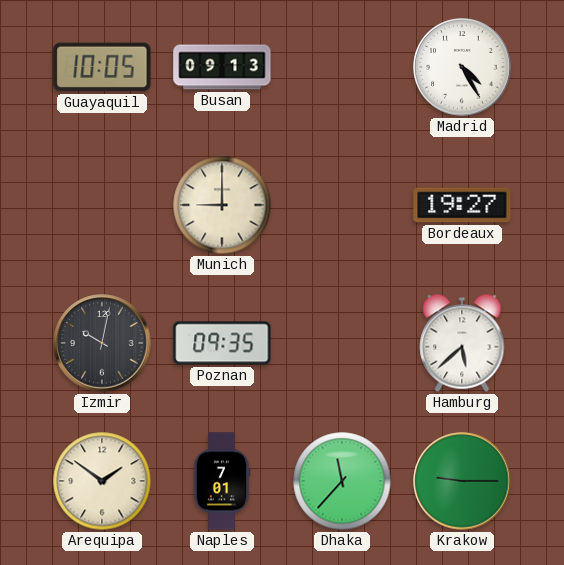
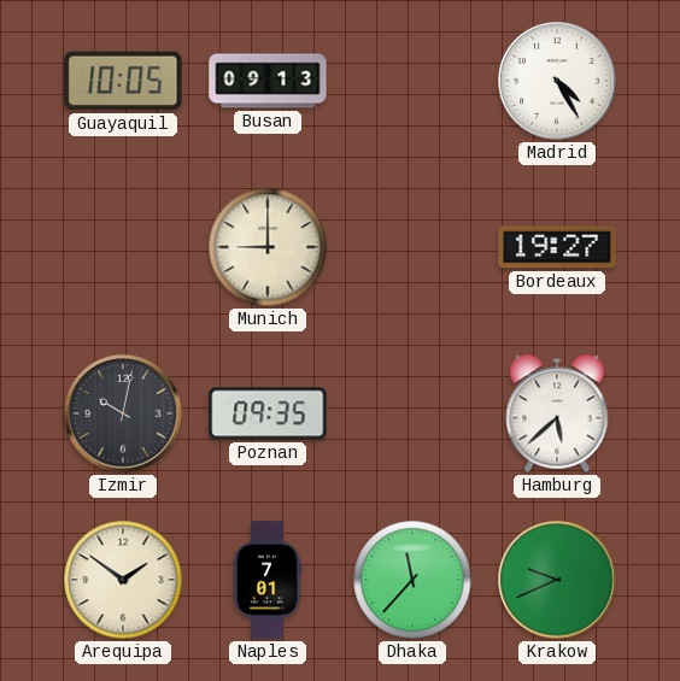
Krakow: 9:15 -> 9:41 (557, 580)
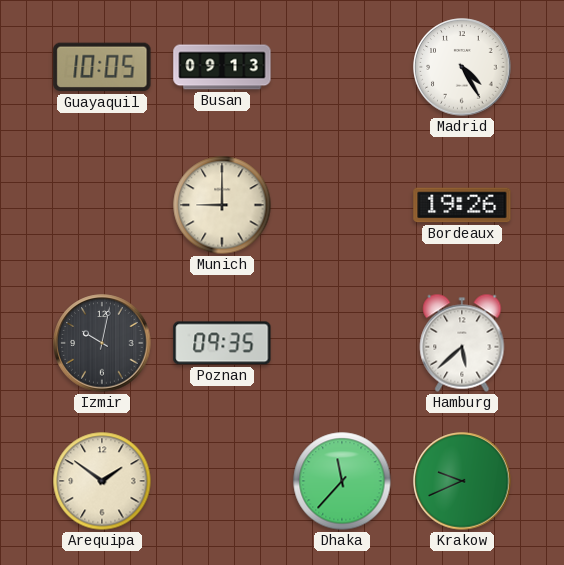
Bordeaux: 19:27 -> 19:26 (462, 205)
Naples: 7:01 -> none (268, 580)
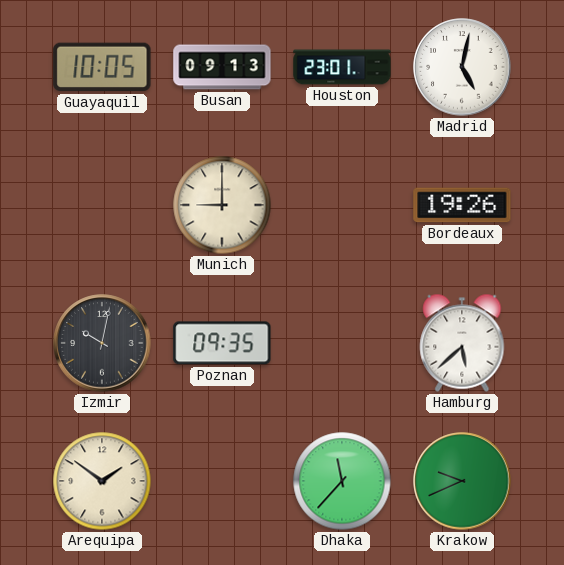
Houston: none -> 23:01 (342, 67)
Madrid: 4:25 -> 5:02 (462, 67)
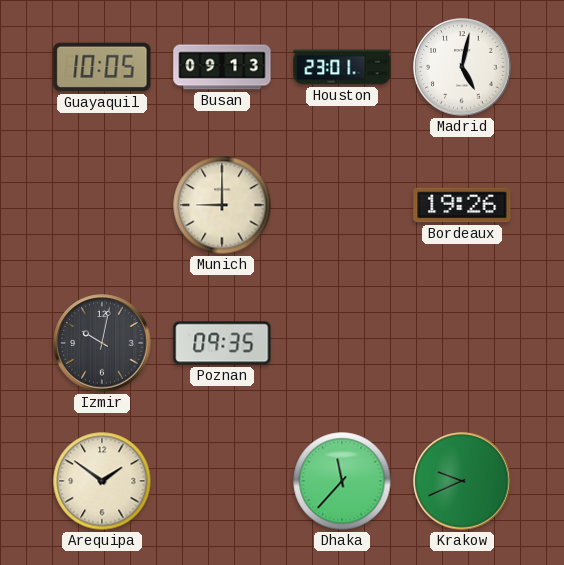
Hamburg: 5:38 -> none (462, 343)
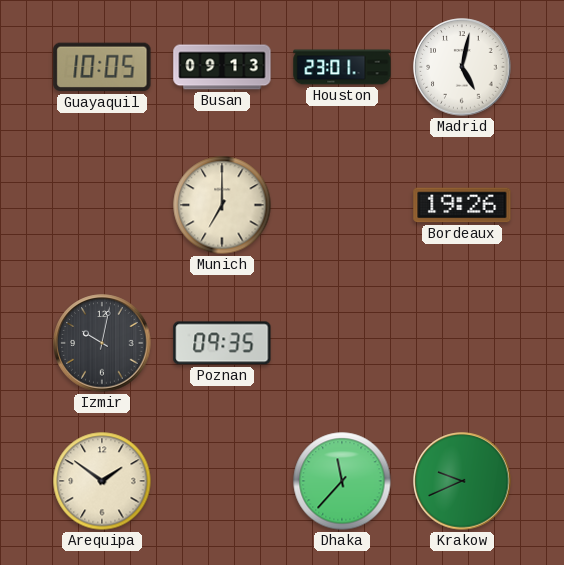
Munich: 9:00 -> 7:00 (222, 205)
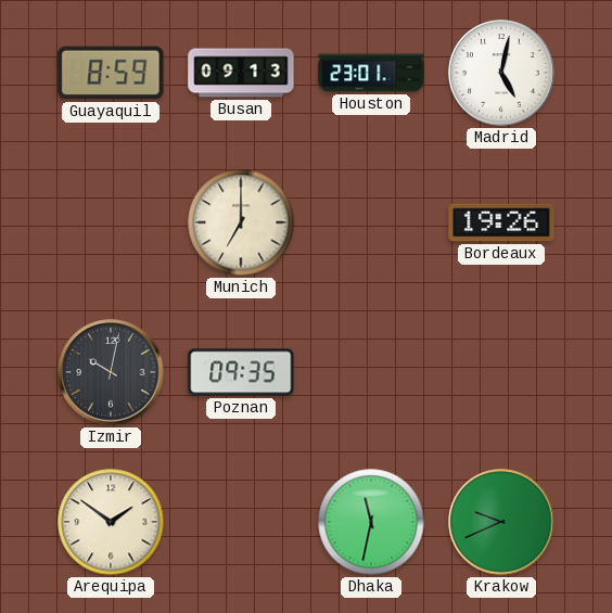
Guayaquil: 10:05 -> 8:59 (111, 73)
Dhaka: 11:37 -> 11:32 (371, 522)
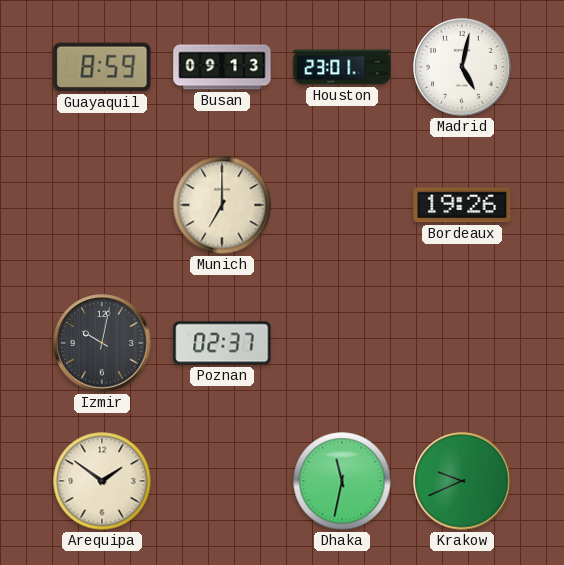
Poznan: 09:35 -> 02:37 (222, 343)
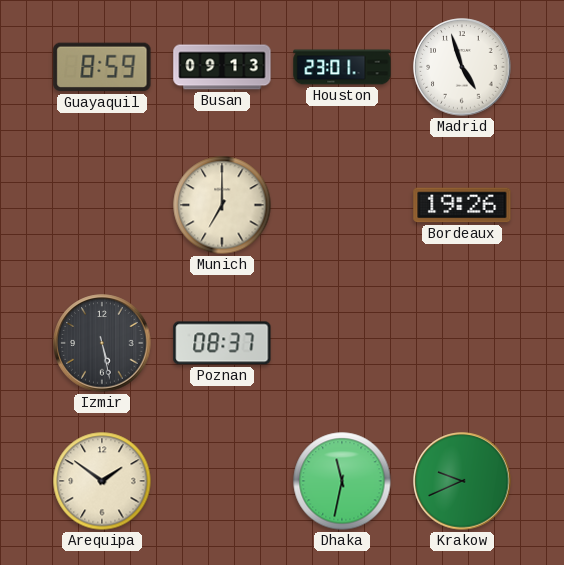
Madrid: 5:02 -> 4:57 (462, 67)
Izmir: 10:02 -> 5:28 (102, 343)
Poznan: 02:37 -> 08:37 (222, 343)
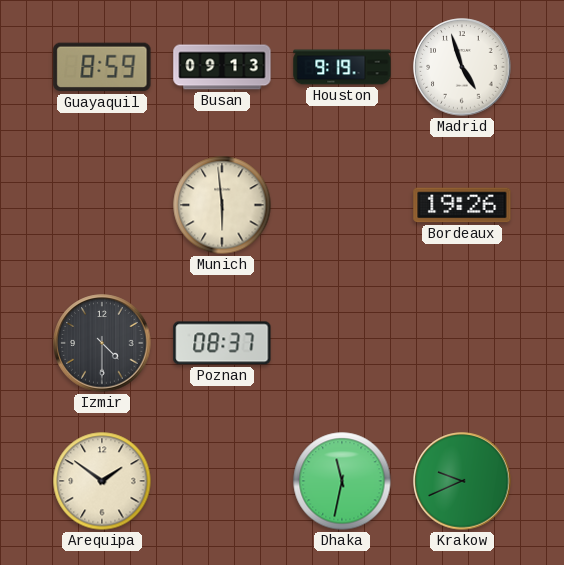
Houston: 23:01 -> 9:19 (342, 67)
Munich: 7:00 -> 5:59 (222, 205)
Izmir: 5:28 -> 4:30 (102, 343)
